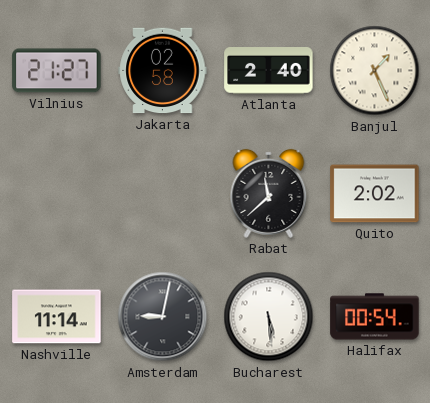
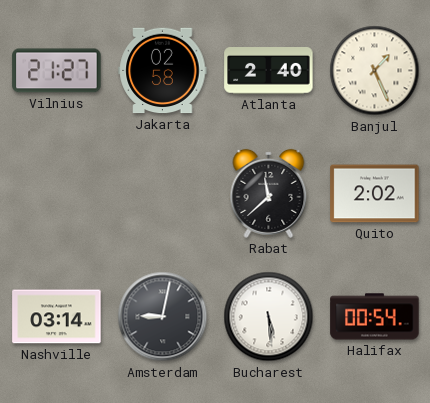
Nashville: 11:14 -> 03:14 (57, 317)
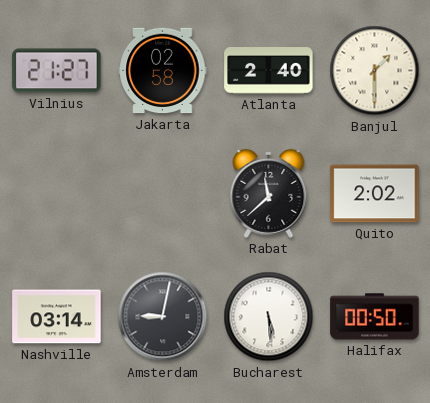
Banjul: 1:26 -> 1:30 (375, 71)
Halifax: 00:54 -> 00:50 (375, 317)
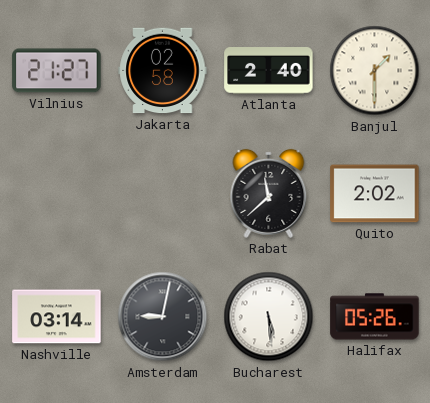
Halifax: 00:50 -> 05:26 (375, 317)
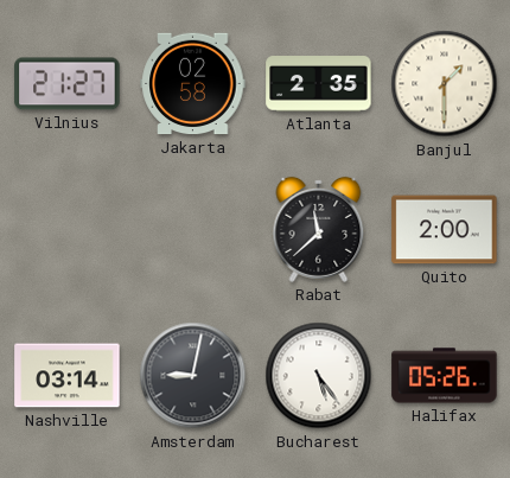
Atlanta: 2:40 -> 2:35 (319, 84)
Quito: 2:02 -> 2:00 (445, 230)
Bucharest: 5:29 -> 5:24 (319, 376)
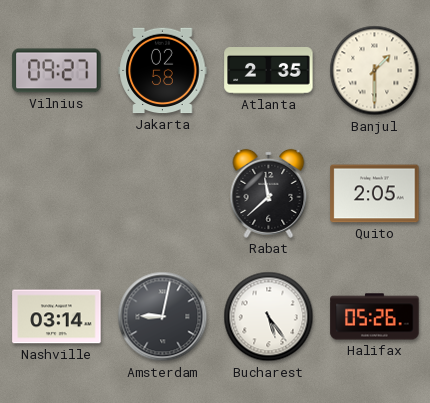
Vilnius: 21:27 -> 09:27 (57, 71)
Quito: 2:00 -> 2:05 (375, 194)
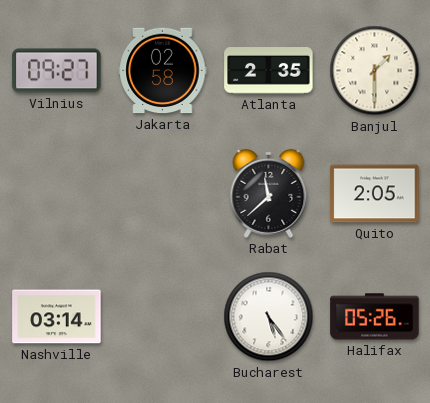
Amsterdam: 9:02 -> none (163, 317)
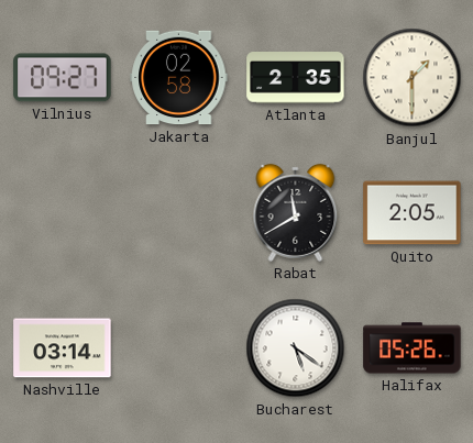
Rabat: 11:38 -> 11:40 (296, 212)
Bucharest: 5:24 -> 5:21 (296, 348)
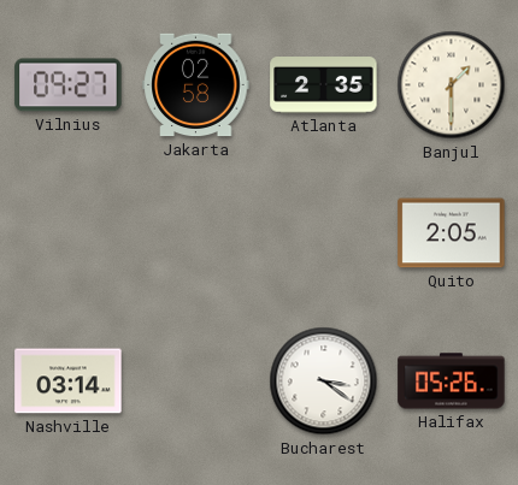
Rabat: 11:40 -> none (296, 212)
Bucharest: 5:21 -> 3:21 (324, 382)
